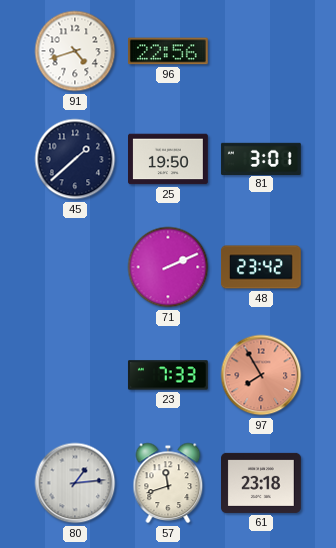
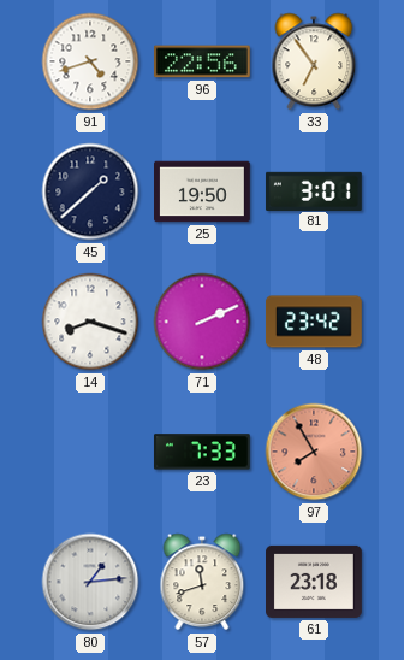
33: none -> 6:54 (314, 61)
14: none -> 8:18 (90, 322)
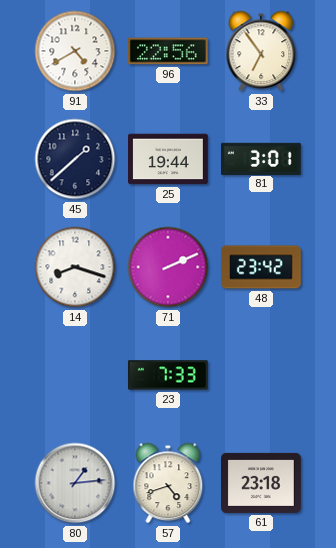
91: 4:42 -> 4:40 (75, 51)
25: 19:50 -> 19:44 (169, 159)
97: 7:55 -> none (314, 452)
57: 11:42 -> 4:42 (168, 483)
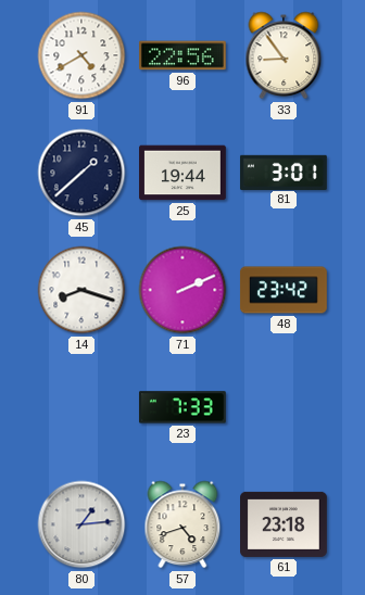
33: 6:54 -> 8:54 (284, 55)
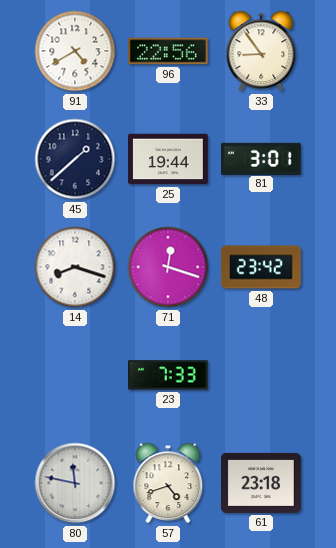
71: 2:11 -> 12:18 (168, 267)
80: 1:14 -> 11:47 (75, 483)
